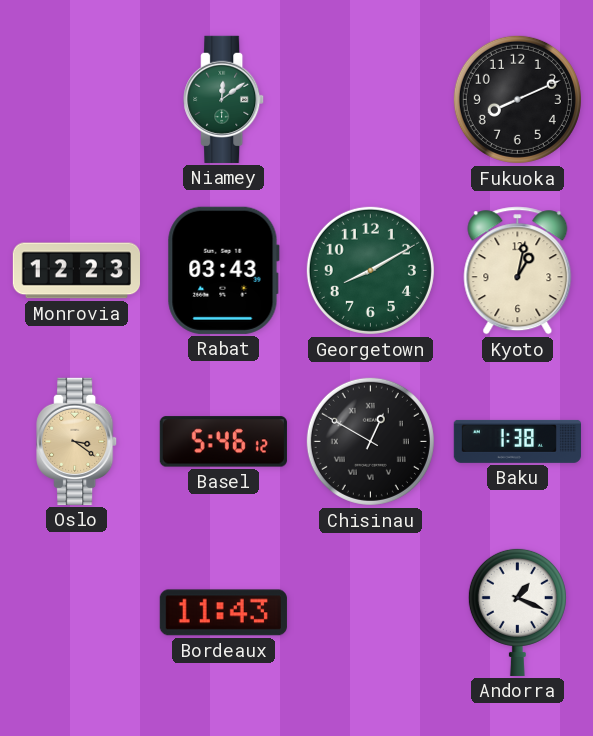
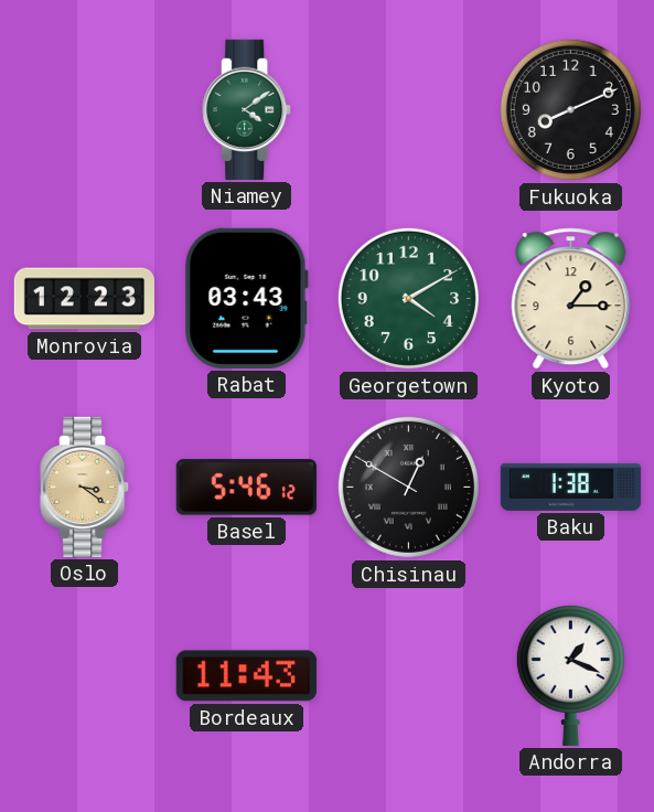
Niamey: 12:09 -> 4:09 (247, 109)
Georgetown: 8:10 -> 4:10 (408, 298)
Kyoto: 1:02 -> 1:15 (571, 299)
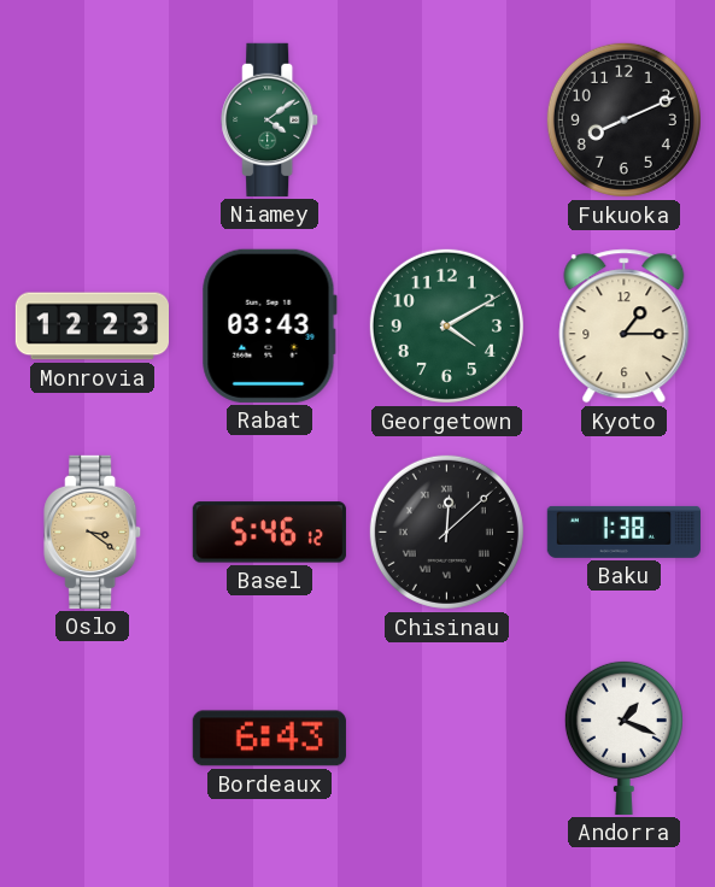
Chisinau: 12:50 -> 12:08 (446, 531)
Bordeaux: 11:43 -> 6:43 (269, 739)
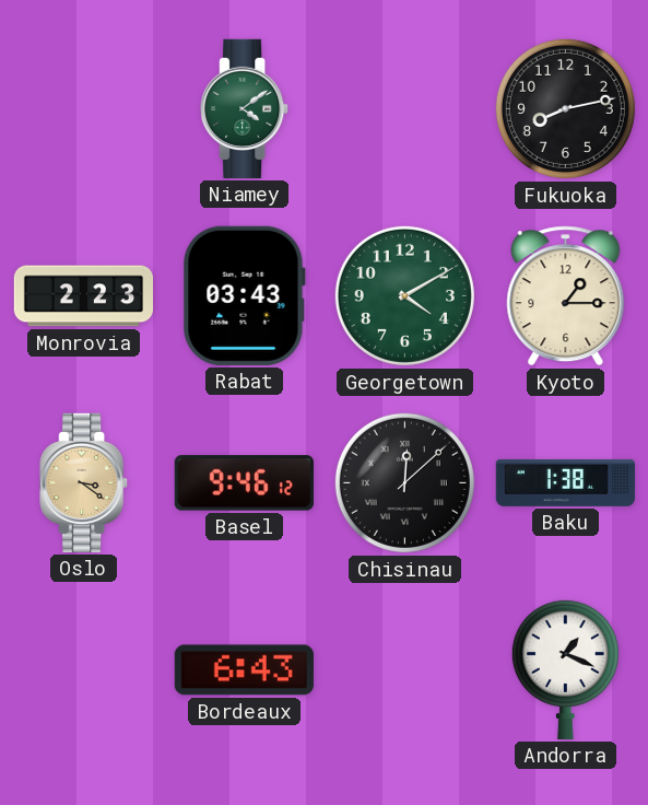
Fukuoka: 8:11 -> 8:13 (565, 108)
Monrovia: 12:23 -> 2:23 (83, 296)
Basel: 5:46 -> 9:46 (244, 483)
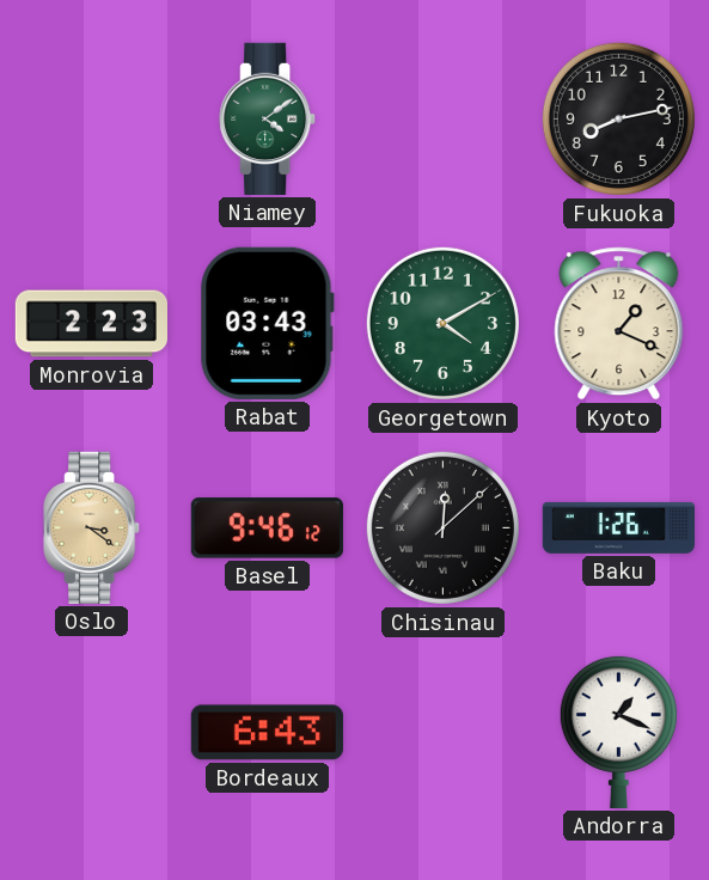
Kyoto: 1:15 -> 1:19 (619, 324)
Baku: 1:38 -> 1:26 (618, 527)
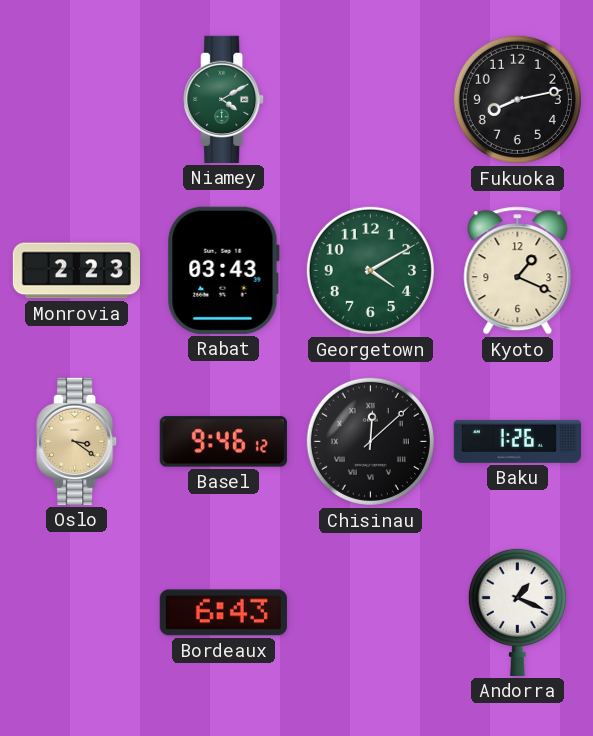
Niamey: 4:09 -> 4:10 (224, 99)
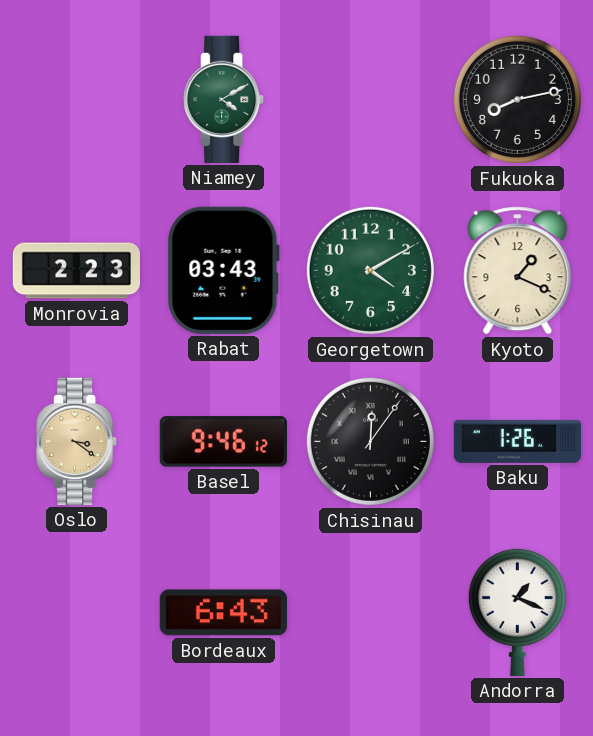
Chisinau: 12:08 -> 12:06 (370, 441)
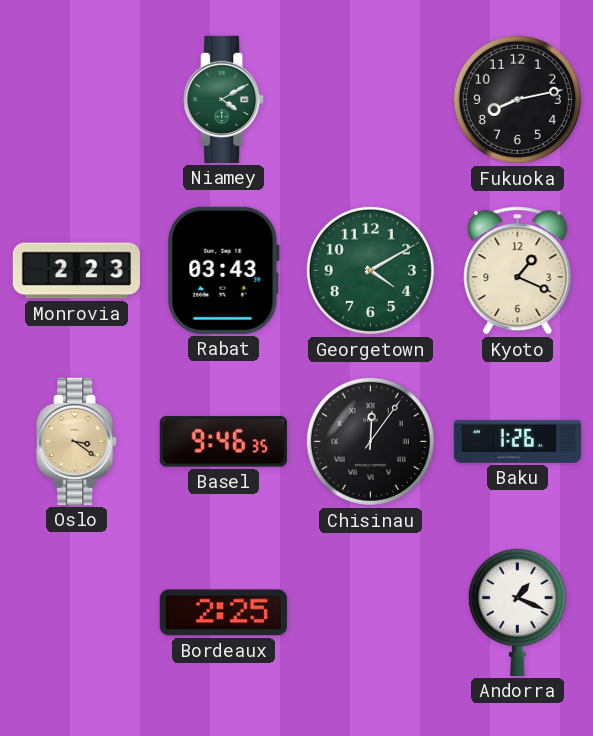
Basel: 9:46:12 -> 9:46:35 (223, 442)
Bordeaux: 6:43 -> 2:25 (223, 613)
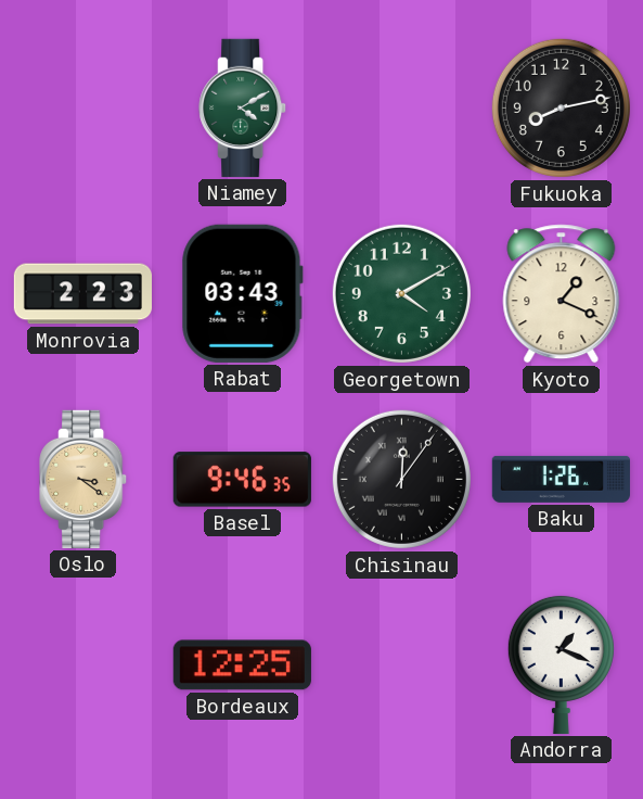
Bordeaux: 2:25 -> 12:25 (242, 665)
